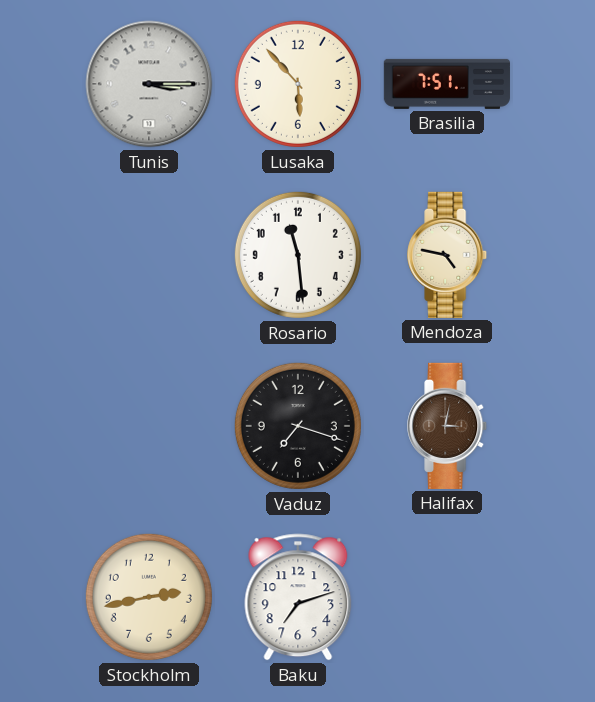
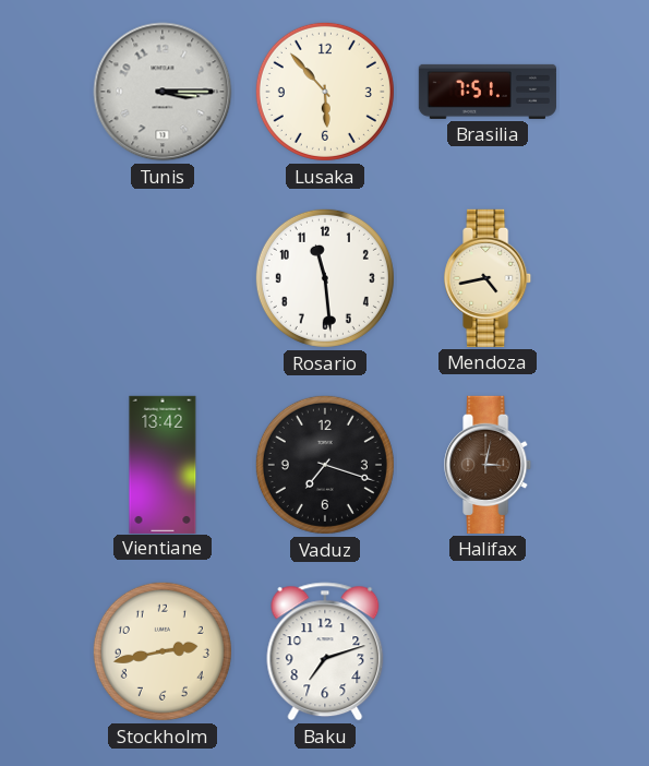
Mendoza: 4:47 -> 4:43 (489, 278)
Vientiane: none -> 13:42 (163, 464)
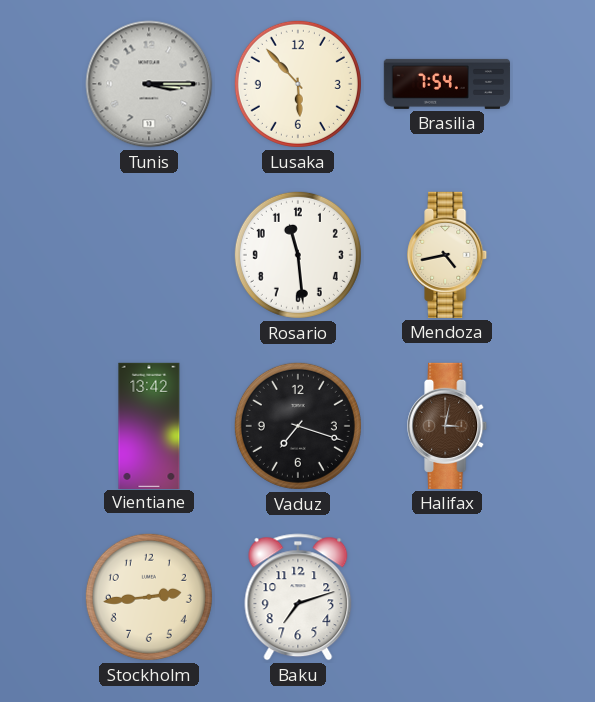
Brasilia: 7:51 -> 7:54 (447, 84)
Stockholm: 2:43 -> 2:44 (149, 597)
